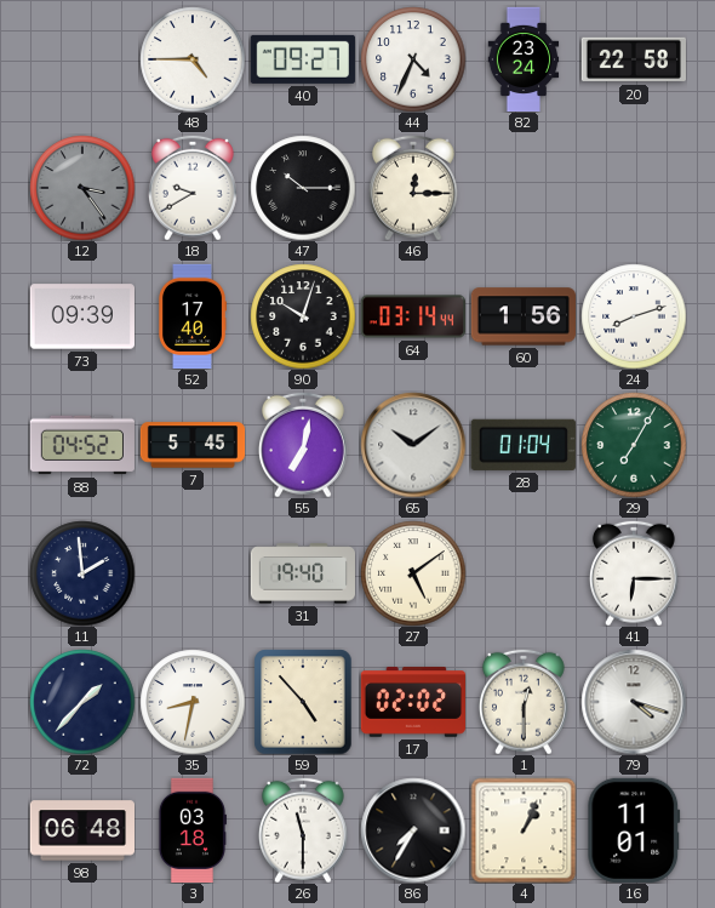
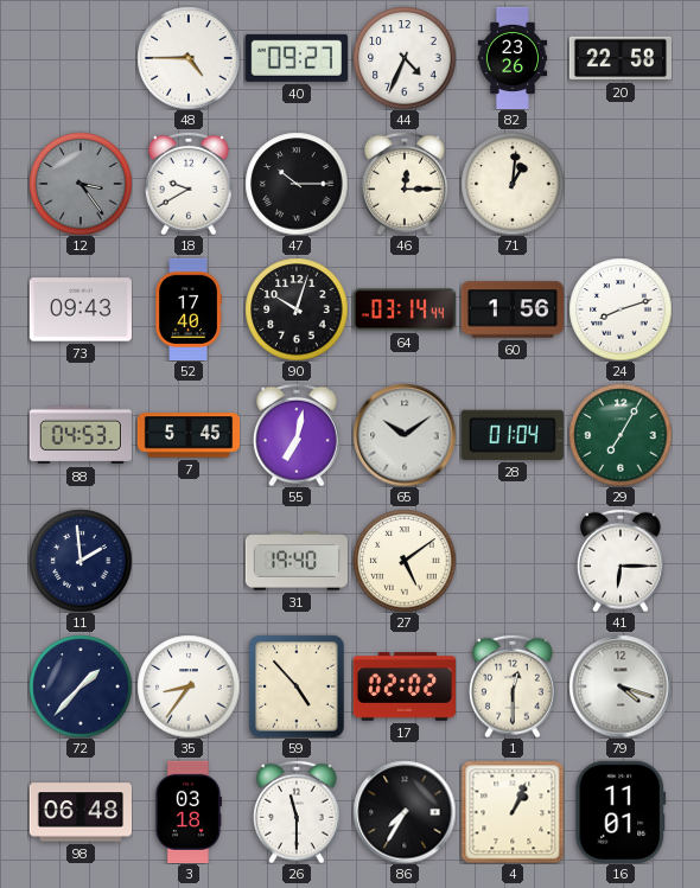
82: 23:24 -> 23:26 (513, 58)
71: none -> 1:01 (513, 184)
73: 09:39 -> 09:43 (81, 309)
88: 04:52 -> 04:53 (81, 435)
35: 8:32 -> 8:36 (189, 686)
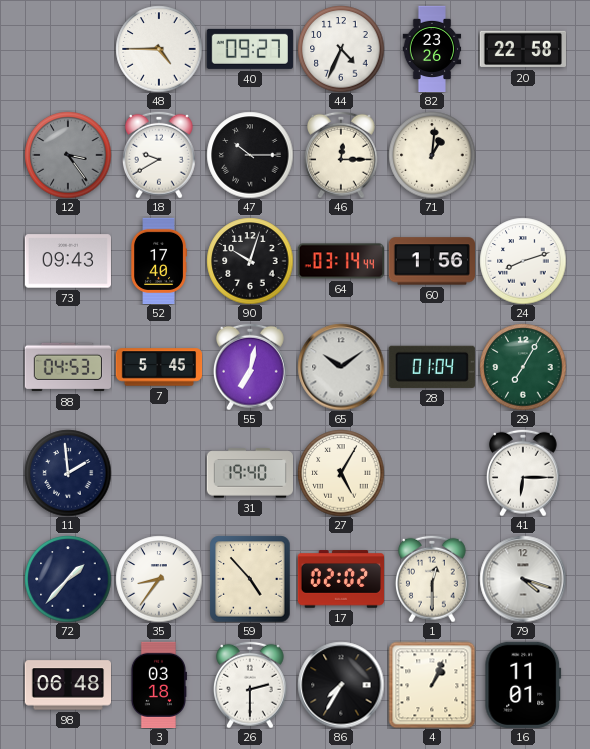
27: 5:09 -> 5:05 (341, 473)
26: 11:30 -> 2:30 (250, 685)
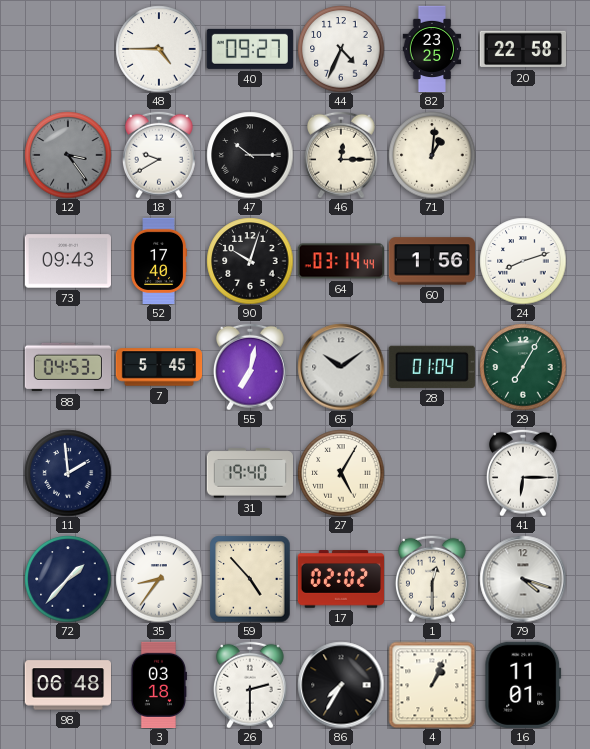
82: 23:26 -> 23:25 (432, 49)
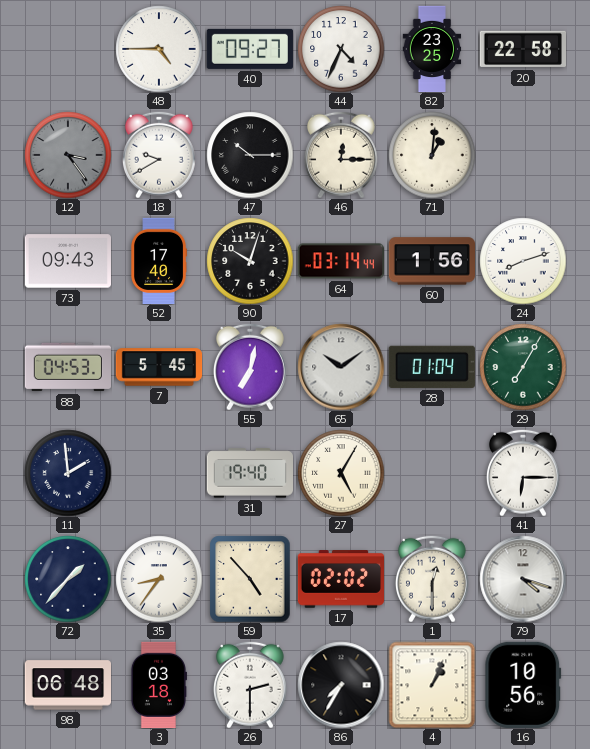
16: 11:01 -> 10:56 (523, 685)
